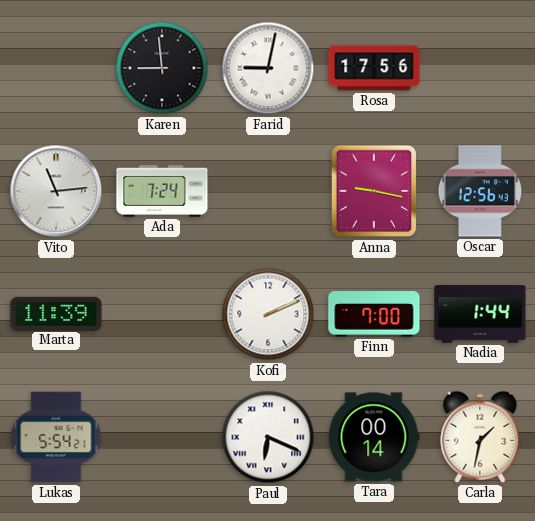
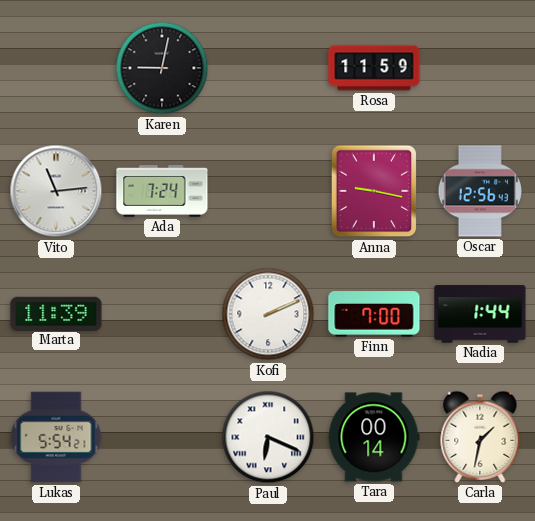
Karen: 8:59 -> 9:02 (162, 68)
Farid: 9:02 -> none (268, 68)
Rosa: 17:56 -> 11:59 (374, 68)
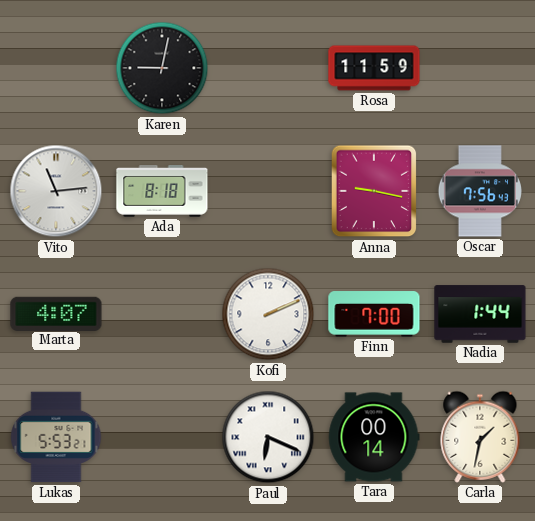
Ada: 7:24 -> 8:18 (162, 192)
Oscar: 12:56 -> 7:56 (480, 191)
Marta: 11:39 -> 4:07 (56, 313)
Lukas: 5:54 -> 5:53 (56, 437)
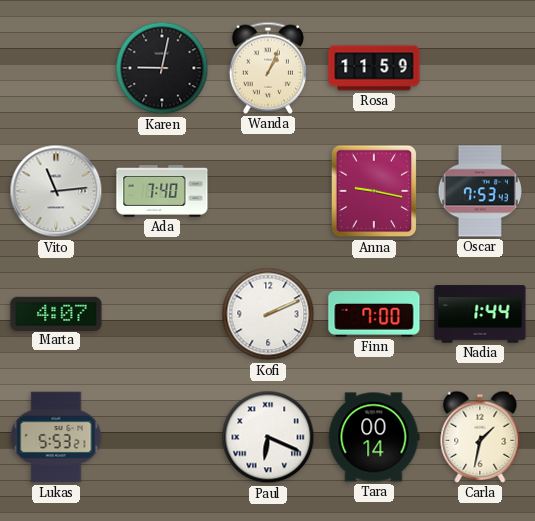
Wanda: none -> 1:04 (268, 68)
Ada: 8:18 -> 7:40 (162, 192)
Oscar: 7:56 -> 7:53 (480, 191)
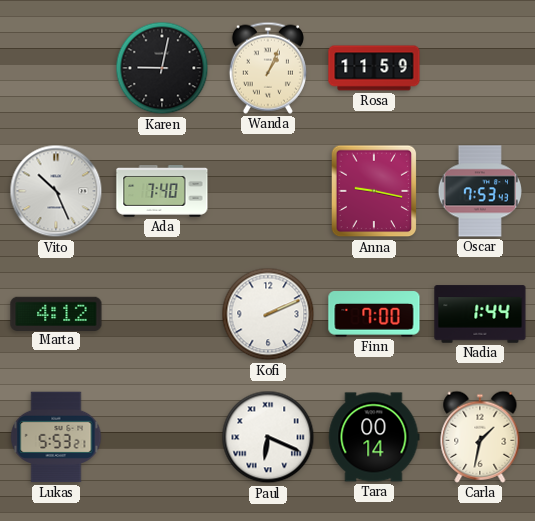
Vito: 11:14 -> 10:26 (56, 191)
Marta: 4:07 -> 4:12 (56, 313)
